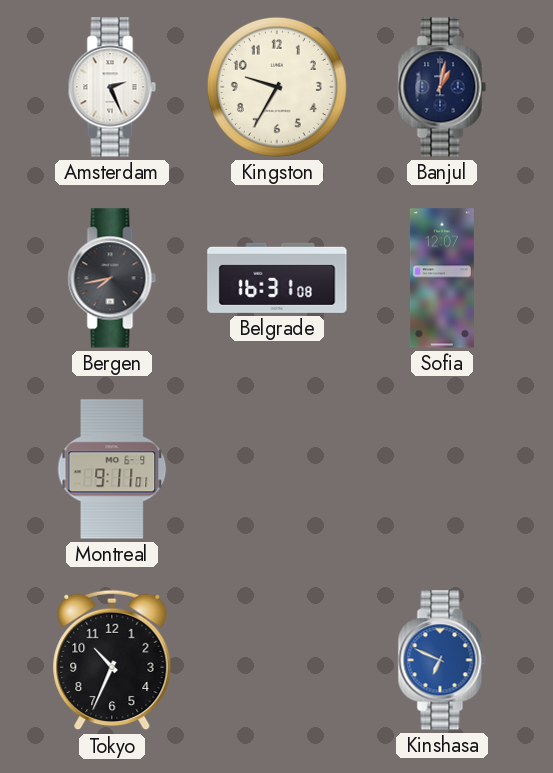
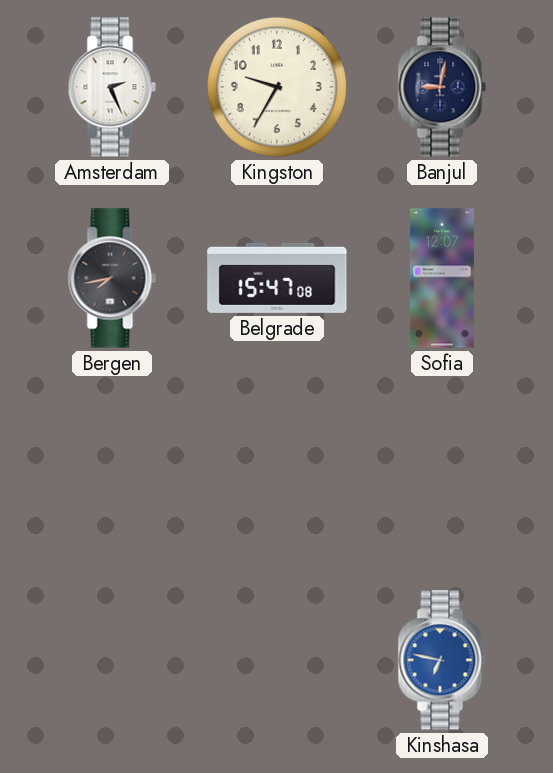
Banjul: 1:02 -> 9:02 (442, 87)
Belgrade: 16:31 -> 15:47 (277, 278)
Montreal: 9:11 -> none (112, 469)
Tokyo: 10:34 -> none (112, 660)
Kinshasa: 6:49 -> 6:47 (442, 660)
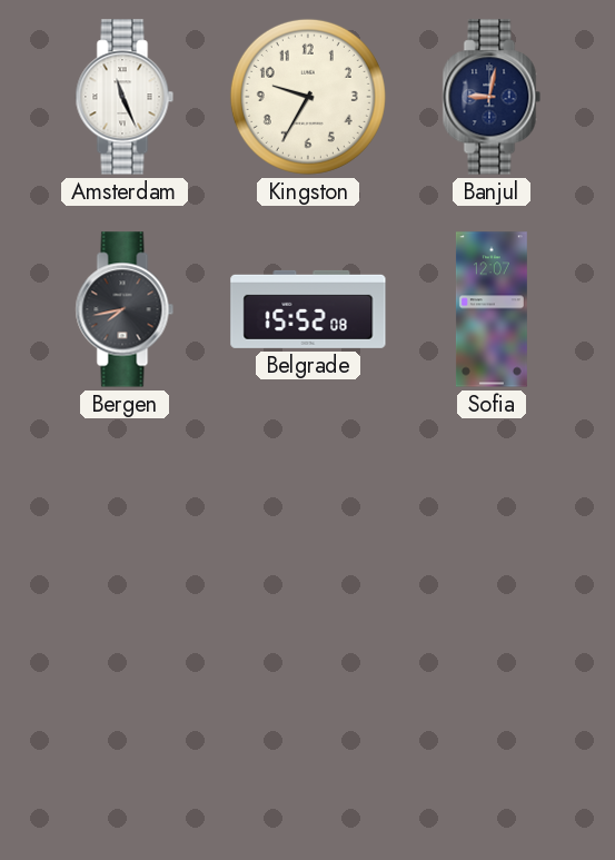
Amsterdam: 2:26 -> 11:26 (125, 97)
Belgrade: 15:47 -> 15:52 (308, 309)
Kinshasa: 6:47 -> none (442, 660)
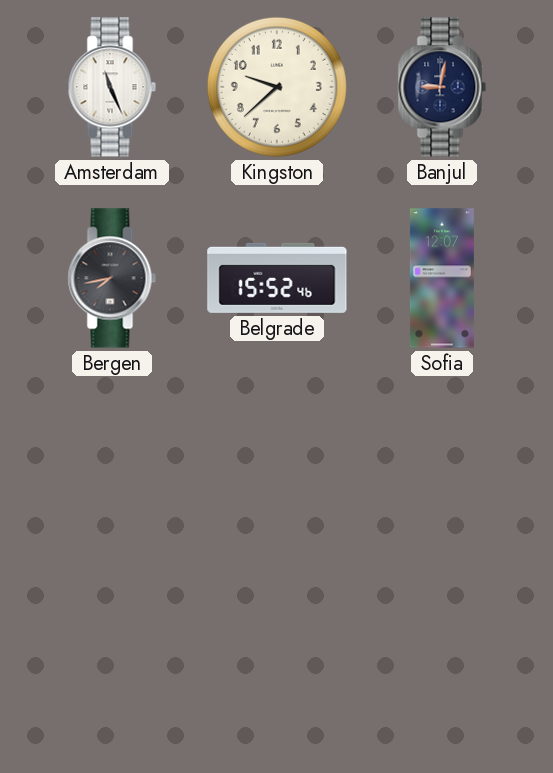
Kingston: 9:35 -> 9:38 (277, 87)
Belgrade: 15:52:08 -> 15:52:46 (277, 278)
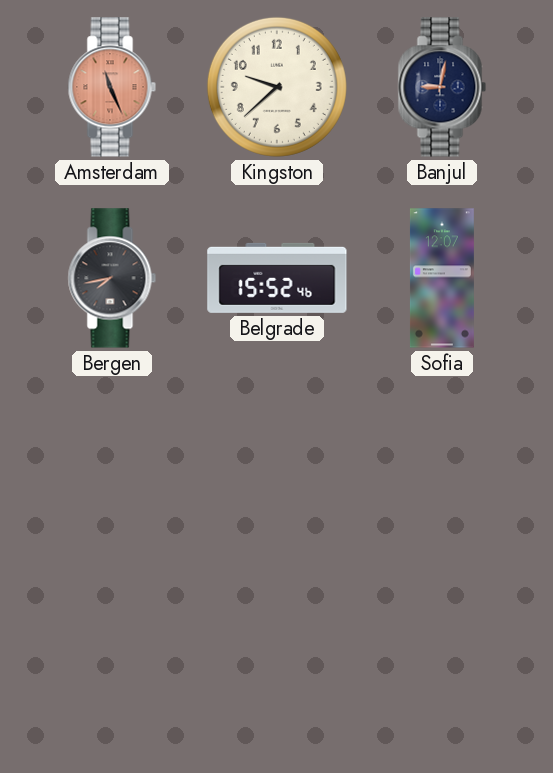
Amsterdam dial: white -> salmon (112, 87)
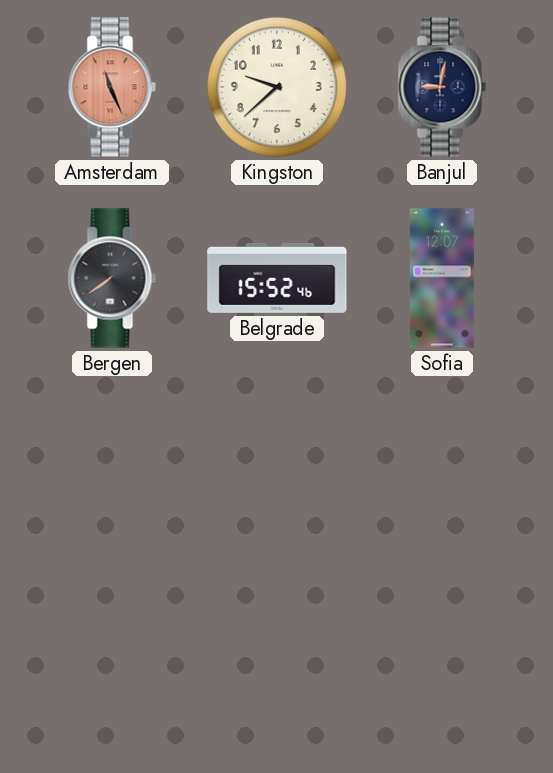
Bergen: 7:43 -> 7:39 (112, 278)
